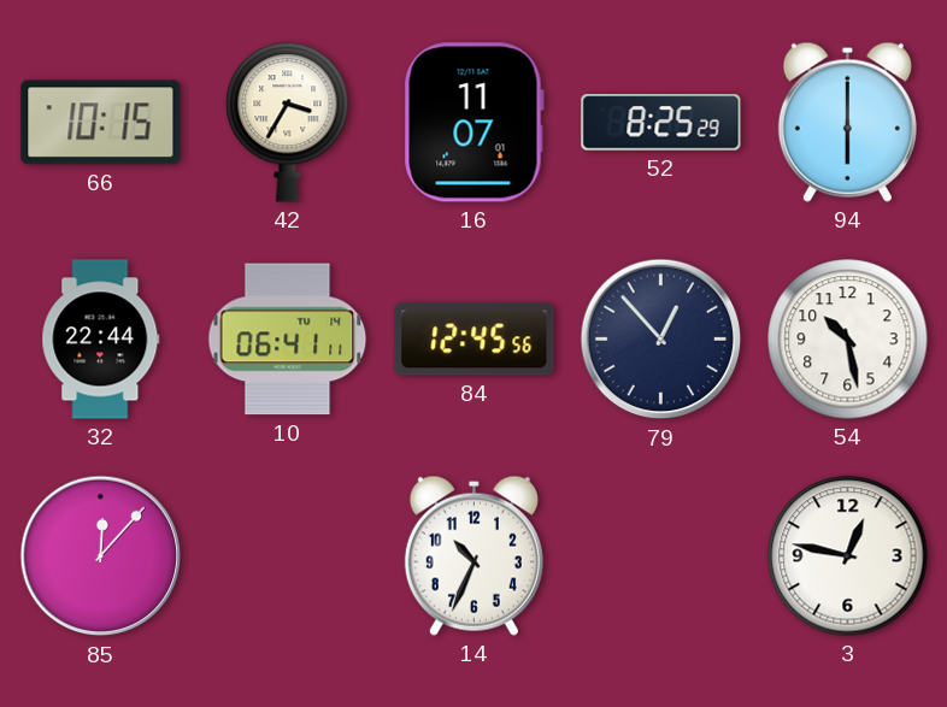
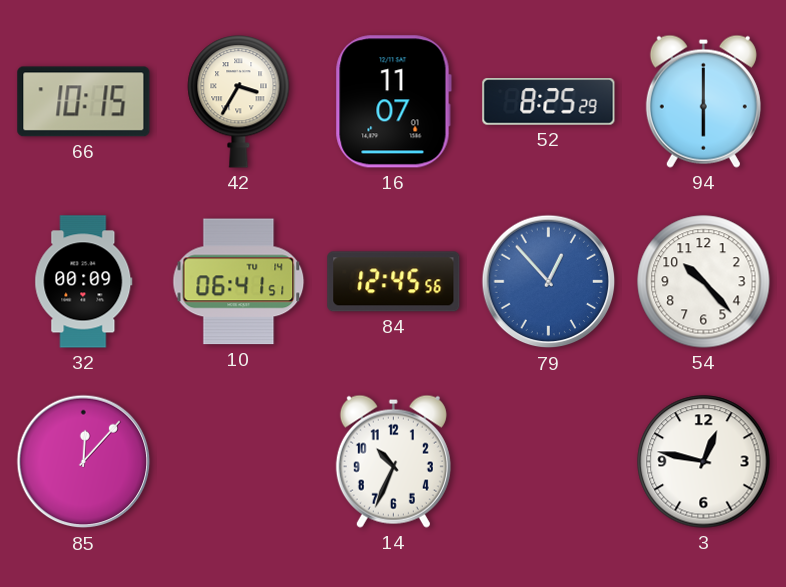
32: 22:44 -> 00:09 (84, 282)
10: 06:41:11 -> 06:41:51 (239, 282)
79 dial: navy -> blue (549, 282)
54: 10:28 -> 10:23 (704, 282)
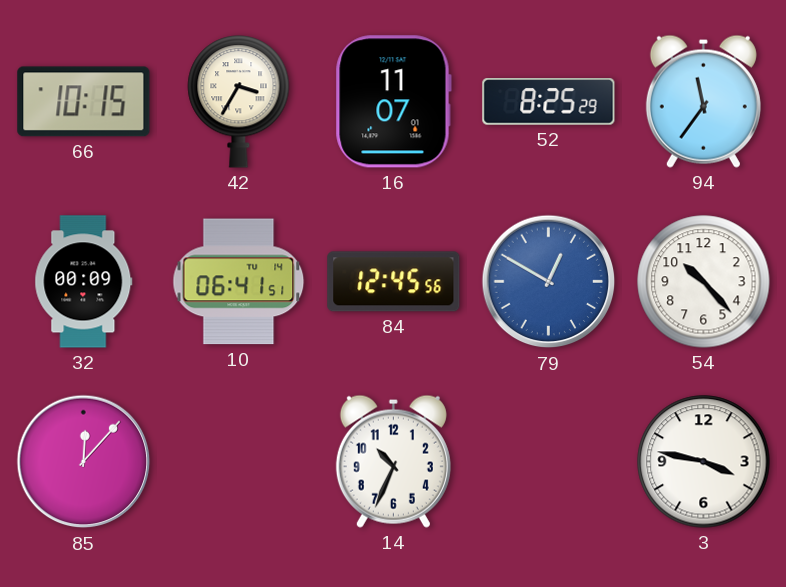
94: 6:00 -> 11:36 (703, 101)
79: 12:53 -> 12:50 (549, 282)
3: 12:47 -> 3:47 (704, 462)
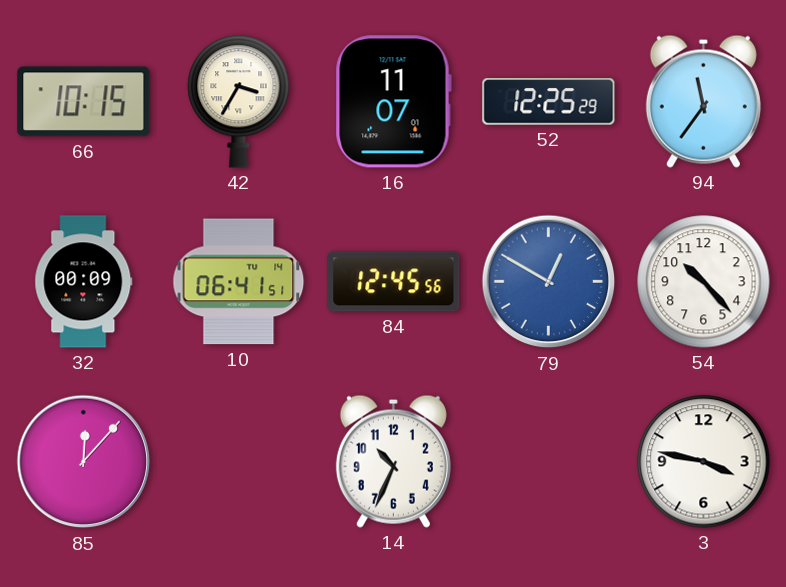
52: 8:25 -> 12:25 (549, 102)
